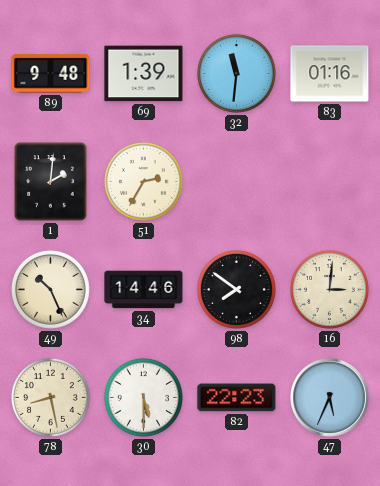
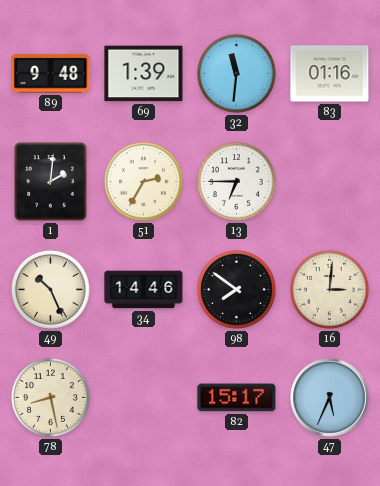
13: none -> 6:45 (236, 181)
30: 5:30 -> none (143, 397)
82: 22:23 -> 15:17 (237, 398)
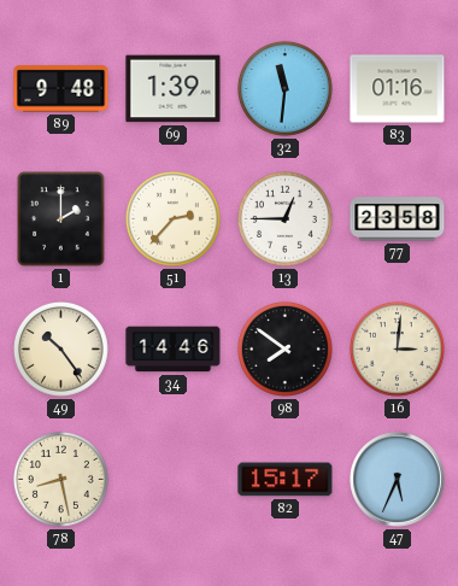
1: 2:01 -> 2:00 (61, 219)
51: 2:35 -> 2:37 (172, 218)
13: 6:45 -> 12:45 (284, 218)
77: none -> 23:58 (398, 219)
49: 10:26 -> 10:24 (60, 348)
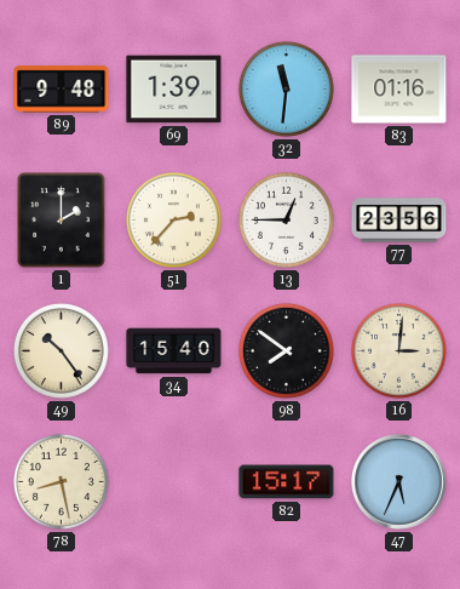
77: 23:58 -> 23:56 (399, 221)
34: 14:46 -> 15:40 (174, 351)
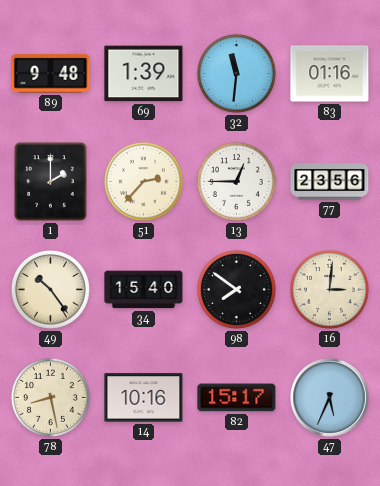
14: none -> 10:16 (144, 398)
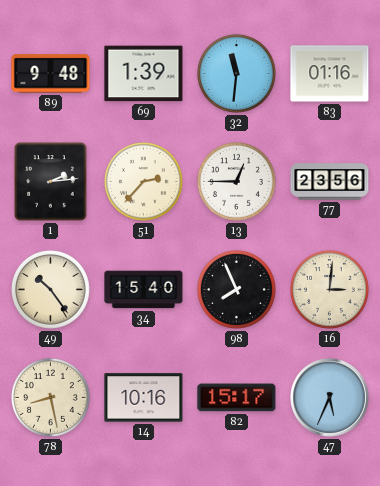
1: 2:00 -> 2:14 (51, 182)
98: 7:51 -> 7:56 (236, 289)
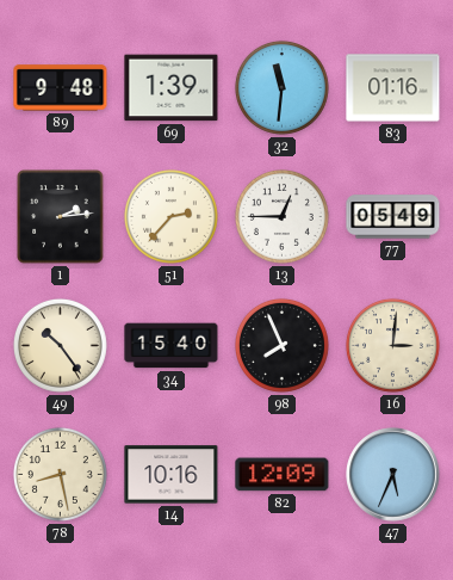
77: 23:56 -> 05:49 (393, 217)
82: 15:17 -> 12:09 (283, 475)
